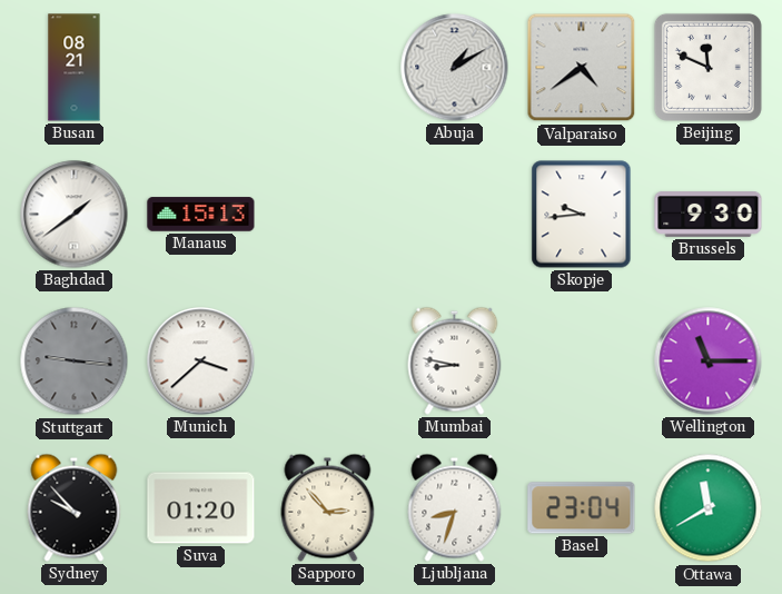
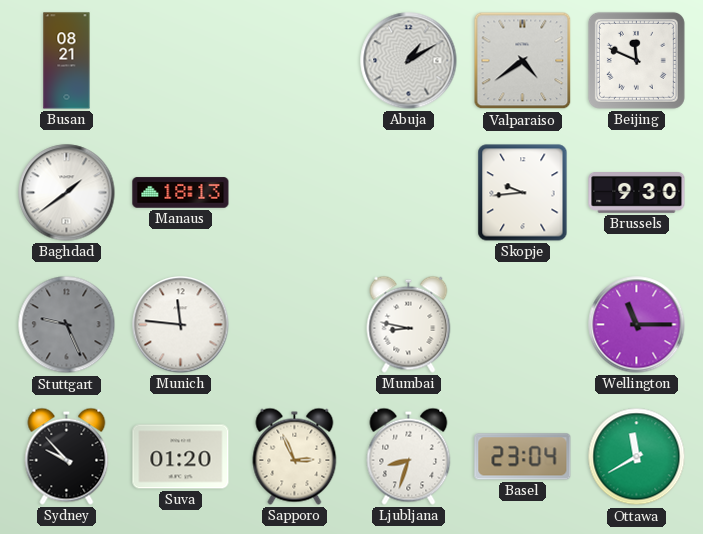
Manaus: 15:13 -> 18:13 (181, 193)
Stuttgart: 9:16 -> 9:26 (67, 325)
Munich: 3:38 -> 11:46 (181, 325)
Sapporo: 2:53 -> 2:56 (295, 456)
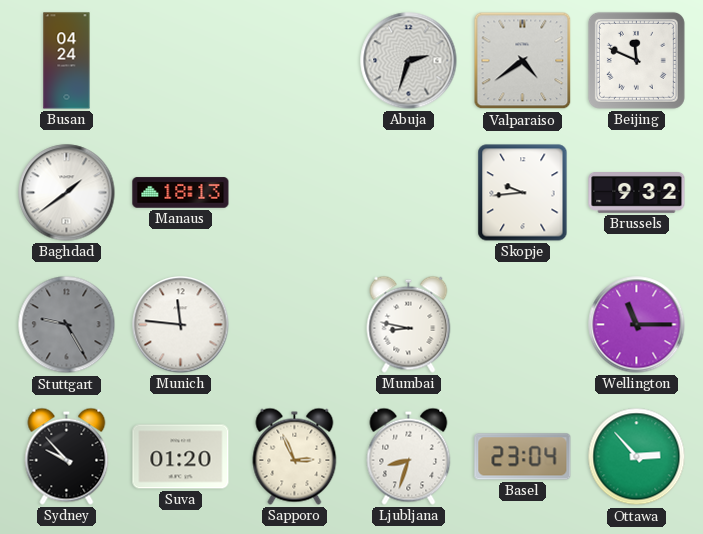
Busan: 08:21 -> 04:24 (67, 61)
Abuja: 1:10 -> 2:33 (409, 61)
Brussels: 9:30 -> 9:32 (637, 193)
Stuttgart: 9:26 -> 9:25 (67, 325)
Ottawa: 11:40 -> 2:53 (637, 457)
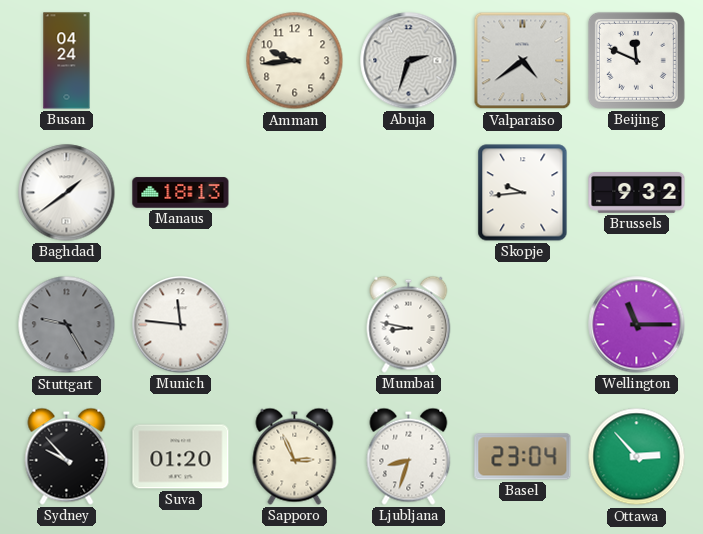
Amman: none -> 9:44 (295, 61)
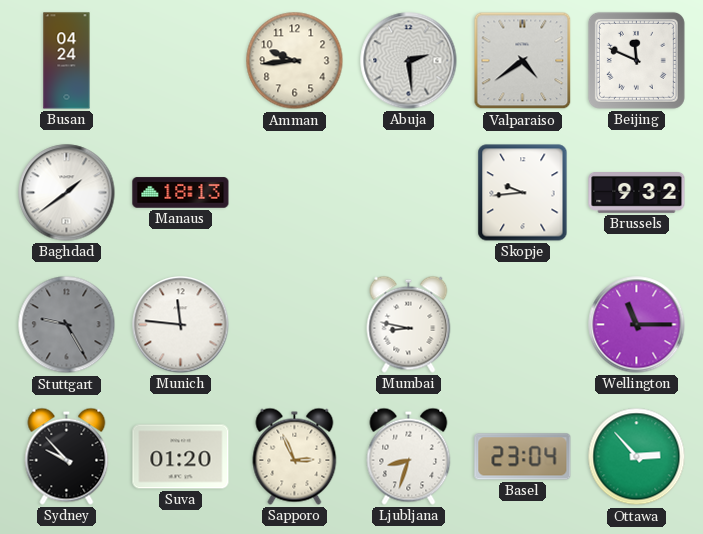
Abuja: 2:33 -> 2:29 (409, 61)
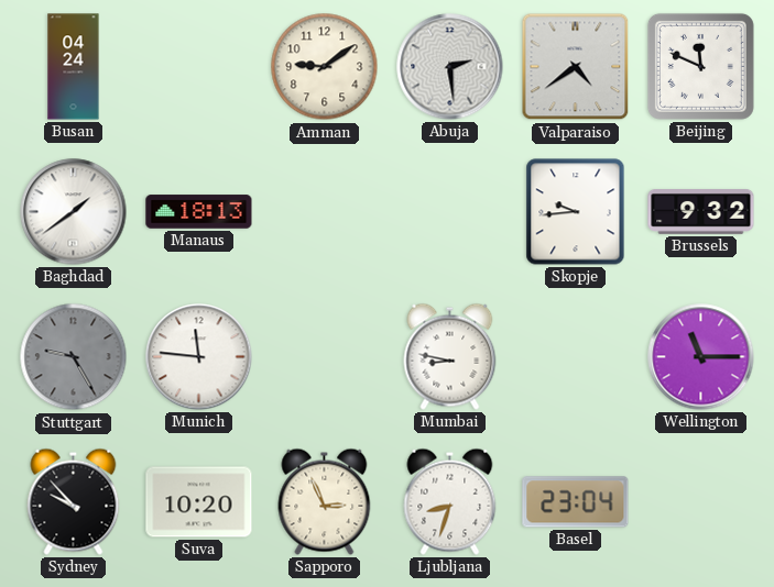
Amman: 9:44 -> 9:09 (325, 67)
Suva: 01:20 -> 10:20 (199, 502)
Ottawa: 2:53 -> none (637, 457)
